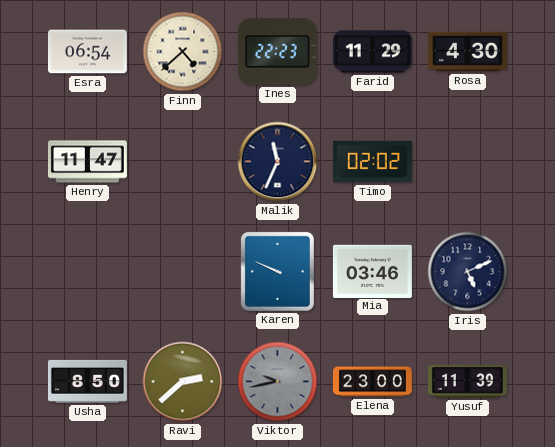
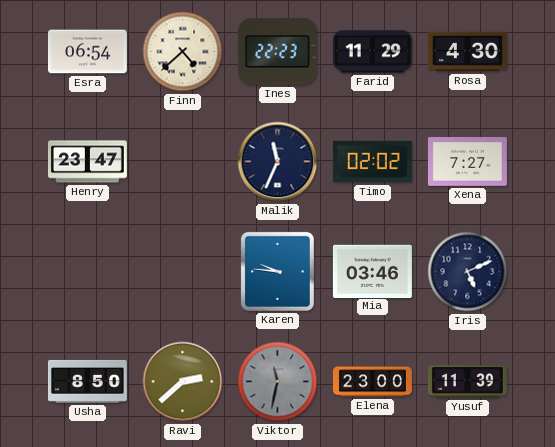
Henry: 11:47 -> 23:47 (87, 162)
Xena: none -> 7:27 (467, 162)
Karen: 9:49 -> 9:46 (277, 271)
Viktor: 9:43 -> 11:32 (278, 382)
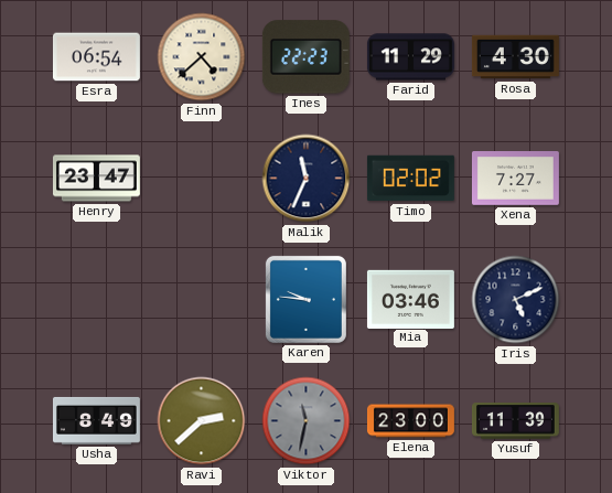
Usha: 8:50 -> 8:49 (96, 420)
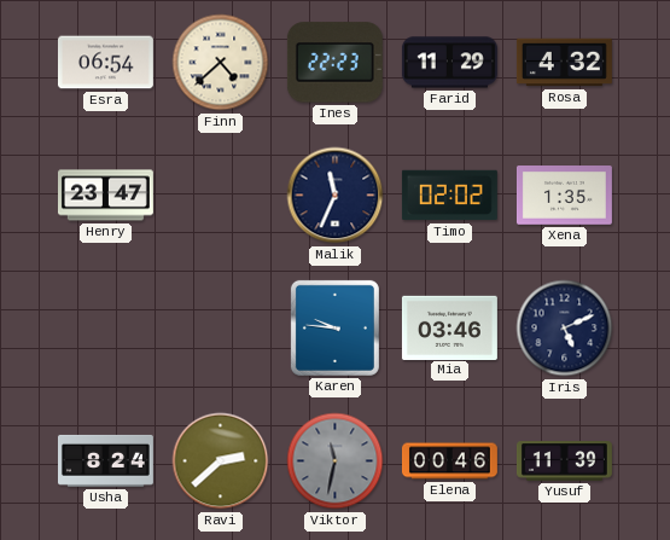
Rosa: 4:30 -> 4:32 (564, 63)
Xena: 7:27 -> 1:35 (564, 196)
Usha: 8:49 -> 8:24 (105, 460)
Elena: 23:00 -> 00:46 (449, 461)
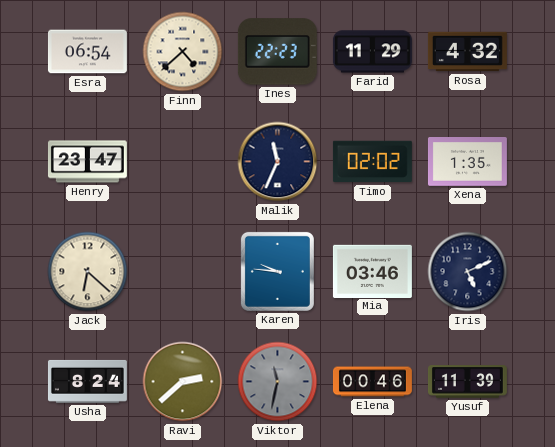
Jack: none -> 6:22 (88, 272)
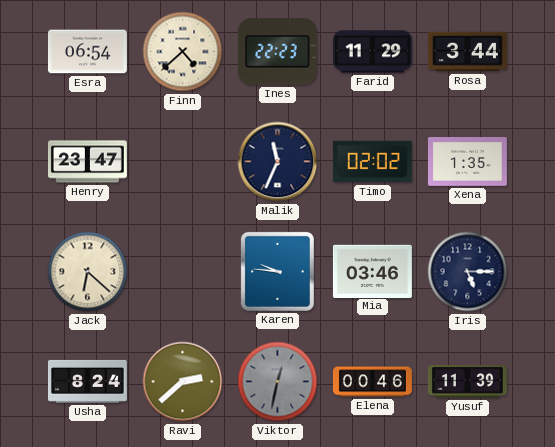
Rosa: 4:32 -> 3:44 (467, 52)
Iris: 5:11 -> 5:15 (468, 272)
Viktor: 11:32 -> 12:32 (278, 382)
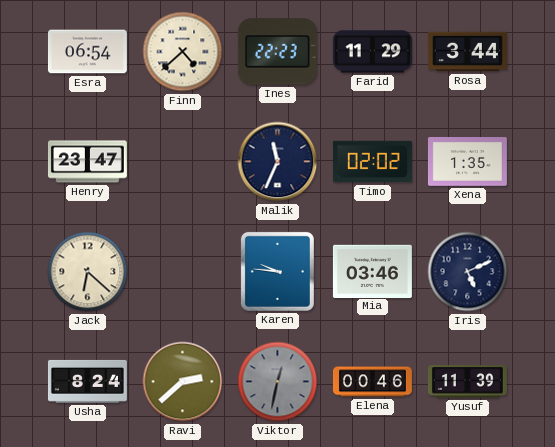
Iris: 5:15 -> 5:11 (468, 272)
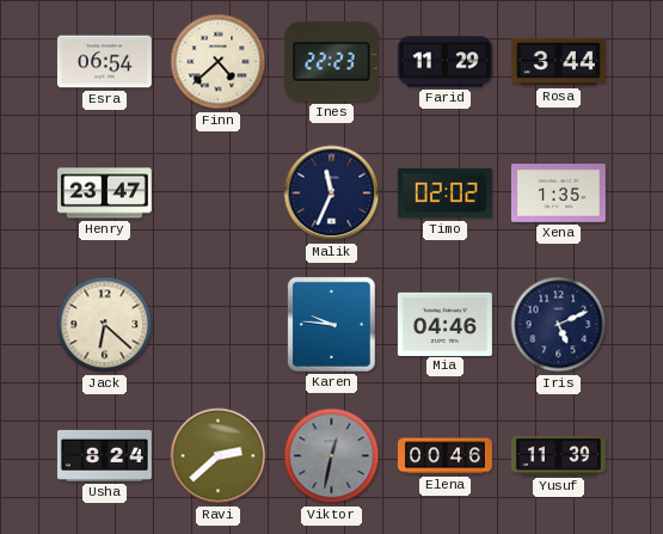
Mia: 03:46 -> 04:46 (444, 324)
